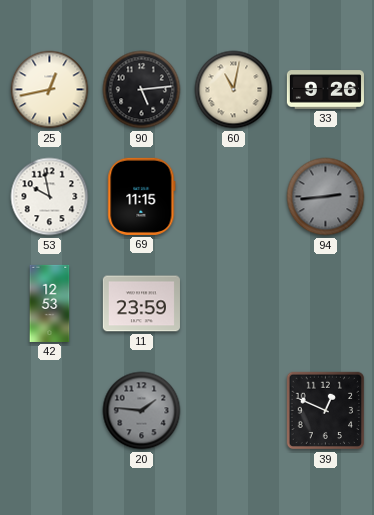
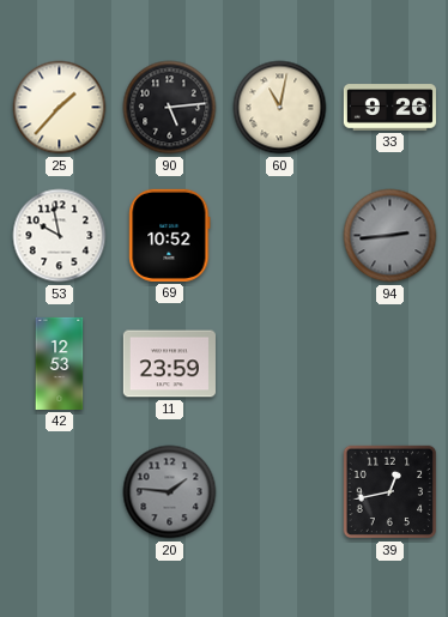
25: 12:43 -> 1:37 (60, 108)
69: 11:15 -> 10:52 (170, 235)
39: 12:49 -> 12:43 (391, 492)
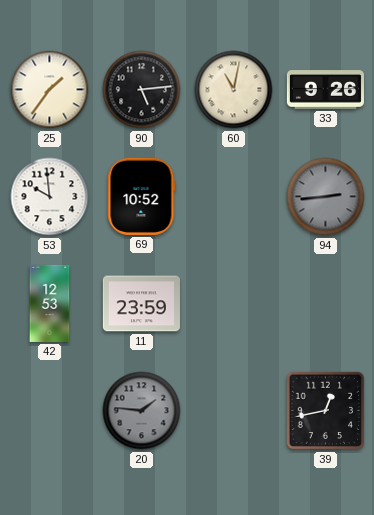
25: 1:37 -> 1:36 (50, 90)
53: 9:58 -> 9:59 (50, 197)
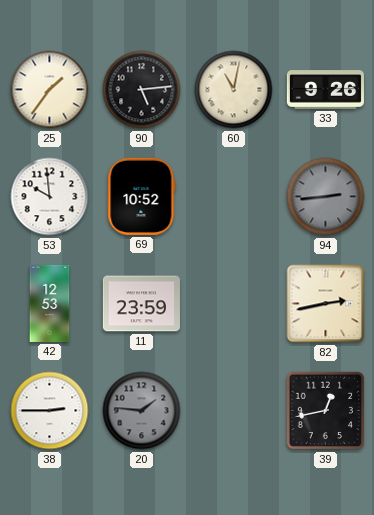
82: none -> 2:43 (326, 304)
38: none -> 2:45 (50, 411)
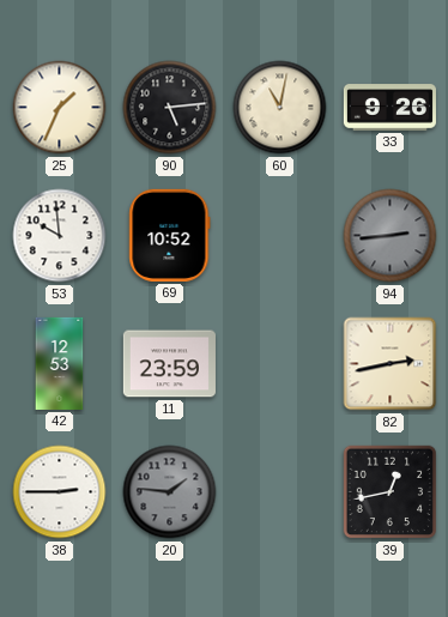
25: 1:36 -> 1:34 (60, 108)
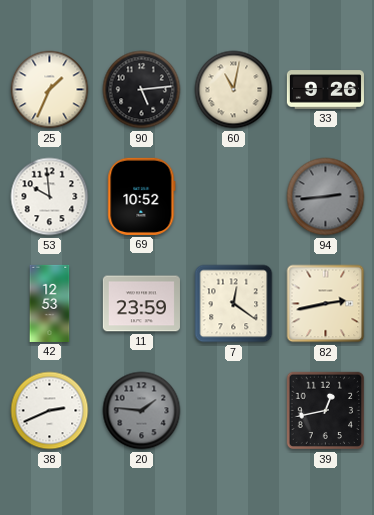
7: none -> 12:21 (234, 304)
38: 2:45 -> 2:41 (50, 411)
